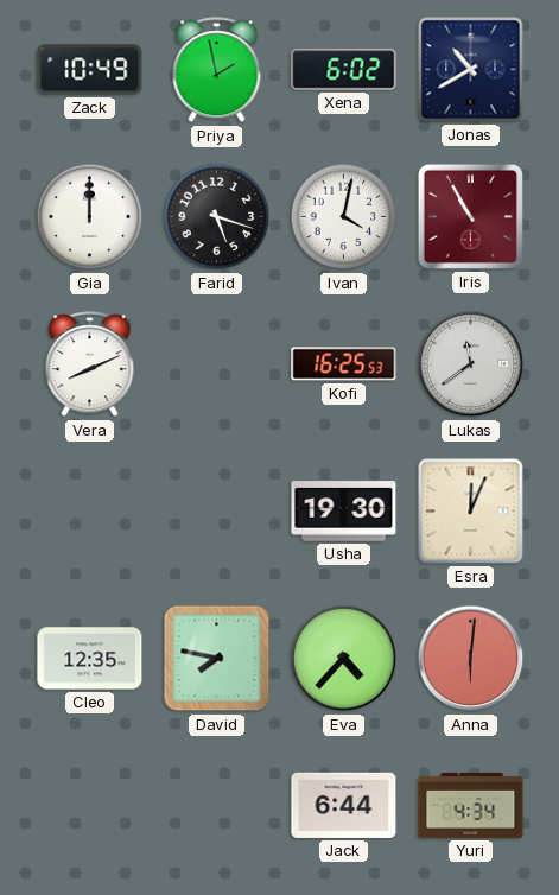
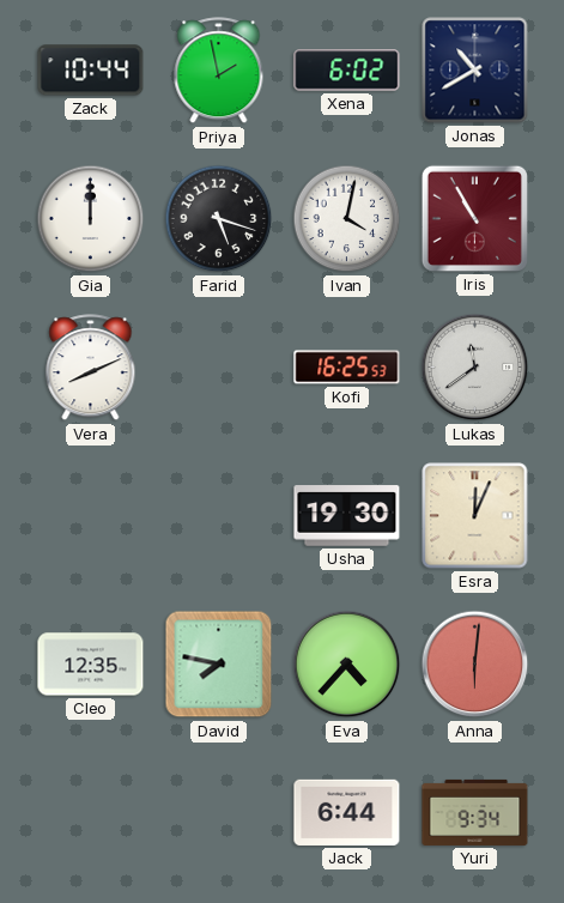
Zack: 10:49 -> 10:44 (91, 71)
Yuri: 4:34 -> 9:34 (475, 812)
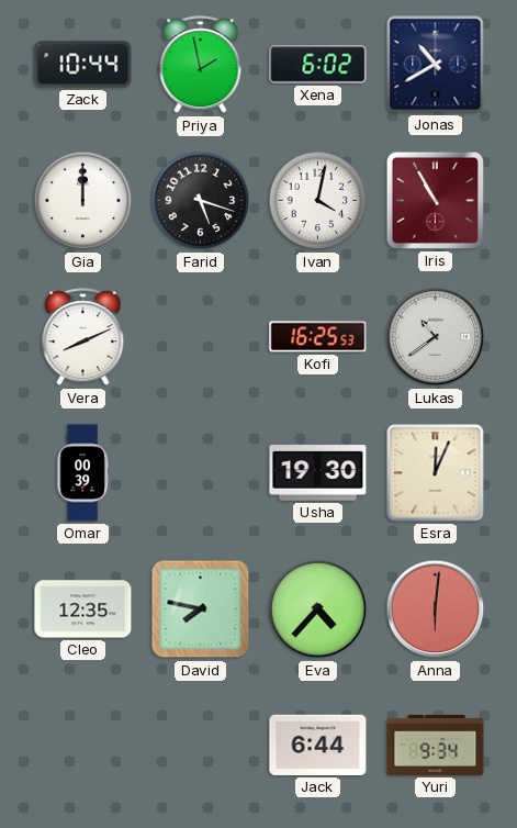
Lukas: 11:39 -> 10:39 (436, 337)
Omar: none -> 00:39 (82, 473)
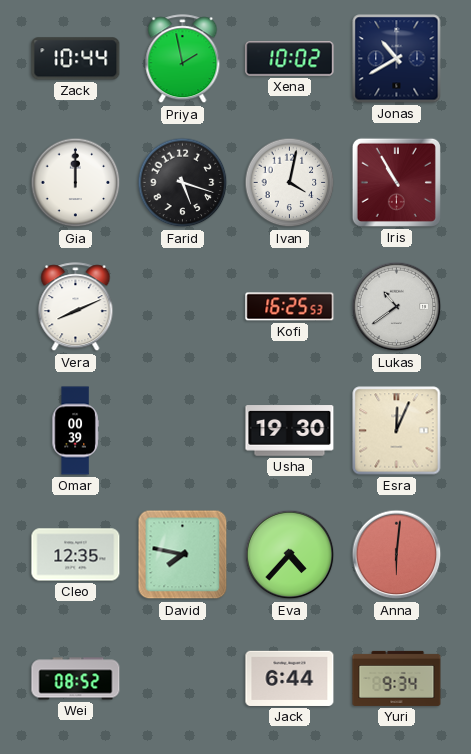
Xena: 6:02 -> 10:02 (290, 59)
Wei: none -> 08:52 (76, 679)
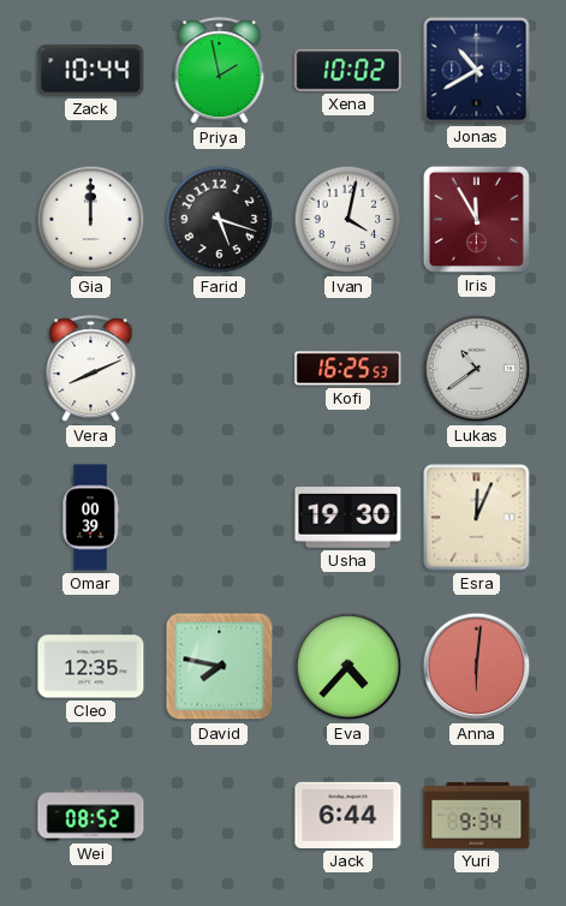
Iris: 10:55 -> 11:55 (476, 219)
